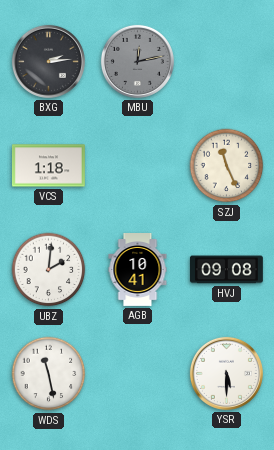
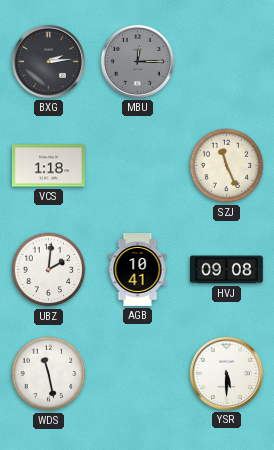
MBU: 12:13 -> 12:15 (137, 61)
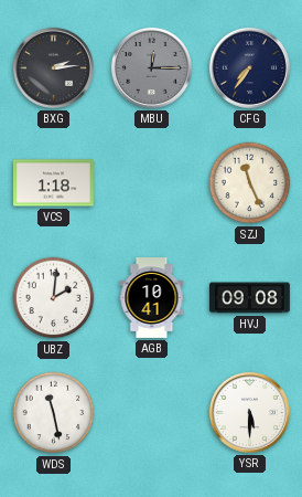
CFG: none -> 7:36 (249, 67)
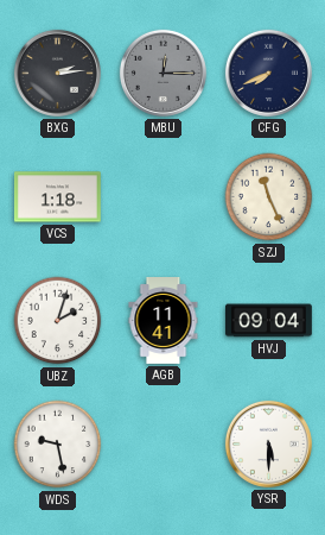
CFG: 7:36 -> 7:41 (268, 73)
UBZ: 2:01 -> 2:03 (58, 321)
AGB: 10:41 -> 11:41 (164, 321)
HVJ: 09:08 -> 09:04 (268, 321)
WDS: 11:28 -> 9:28 (58, 445)
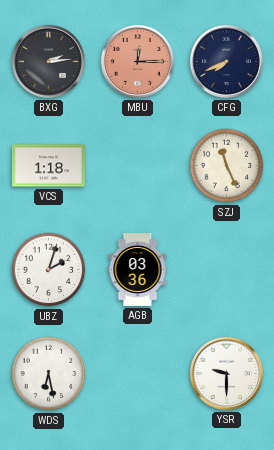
MBU dial: grey -> salmon (137, 61)
AGB: 11:41 -> 03:36 (138, 270)
HVJ: 09:04 -> none (268, 321)
WDS: 9:28 -> 6:28 (49, 374)
YSR: 5:30 -> 9:30 (226, 373)
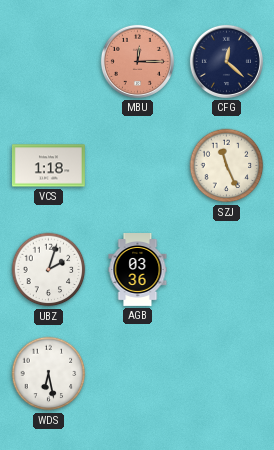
BXG: 2:14 -> none (48, 61)
CFG: 7:41 -> 12:22 (226, 61)
YSR: 9:30 -> none (226, 373)
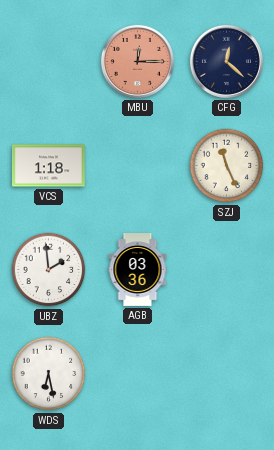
UBZ: 2:03 -> 1:59 (49, 270)
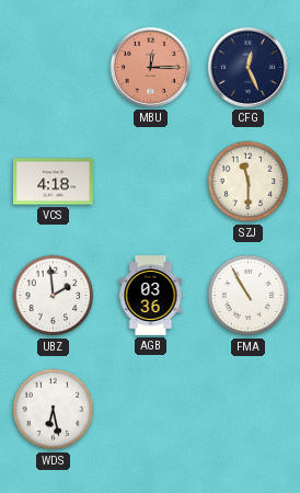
CFG: 12:22 -> 12:26 (247, 67)
VCS: 1:18 -> 4:18 (54, 182)
SZJ: 11:26 -> 11:30 (249, 182)
FMA: none -> 10:55 (249, 296)
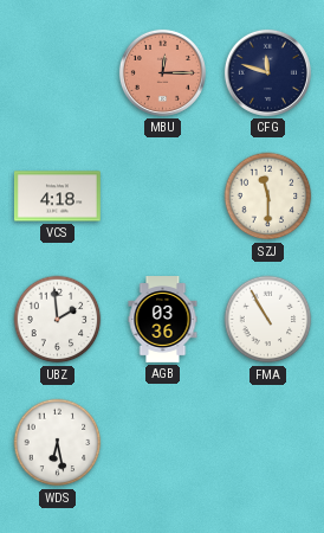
CFG: 12:26 -> 11:48 (267, 72)
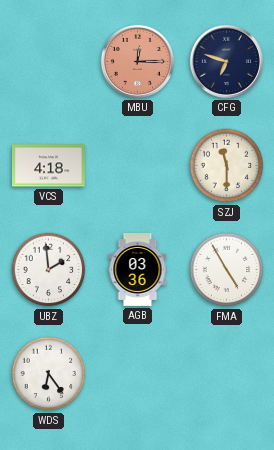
CFG: 11:48 -> 6:48 (226, 61)
FMA: 10:55 -> 4:55 (227, 270)
WDS: 6:28 -> 6:24 (49, 374)
